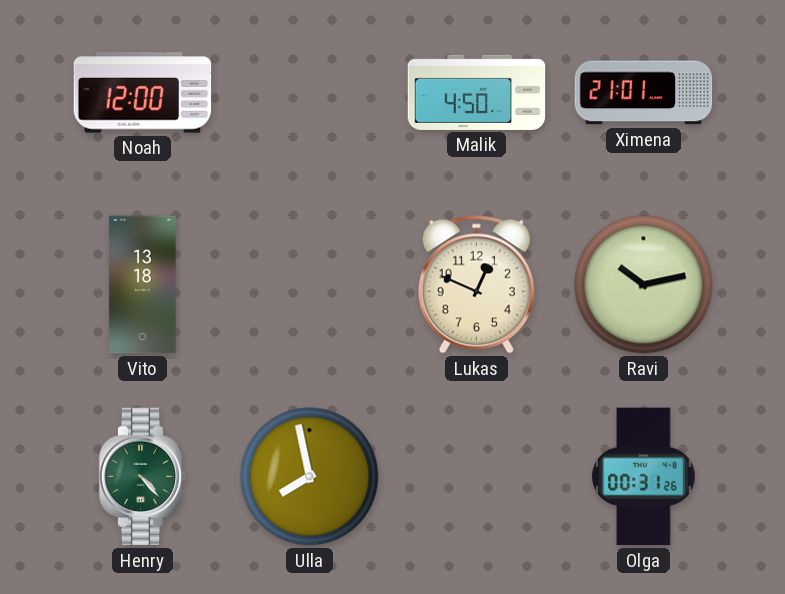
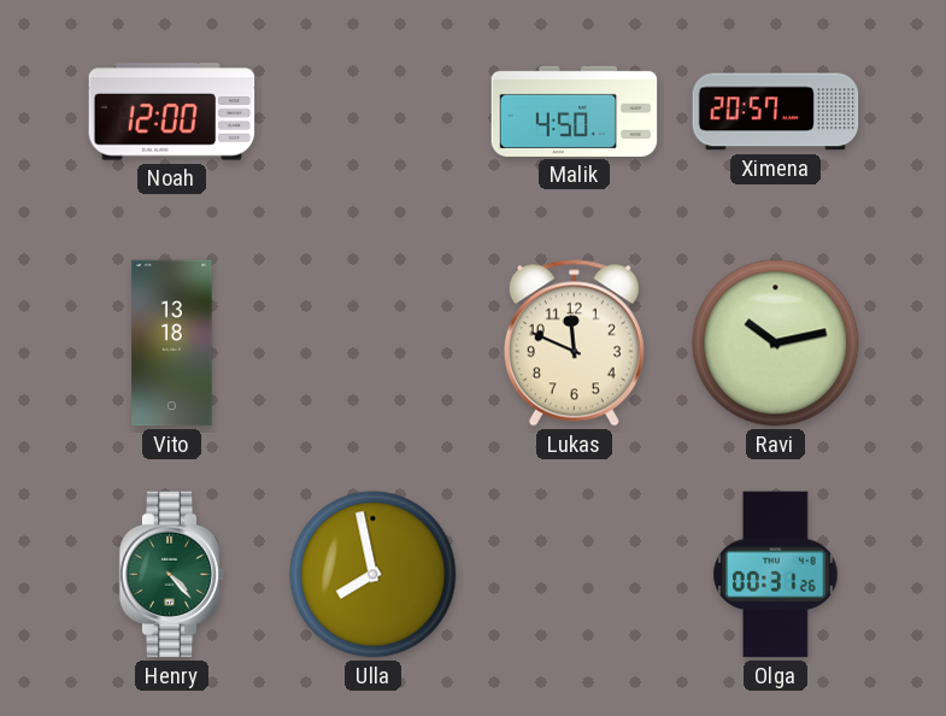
Ximena: 21:01 -> 20:57 (776, 112)
Lukas: 12:49 -> 11:49 (574, 344)
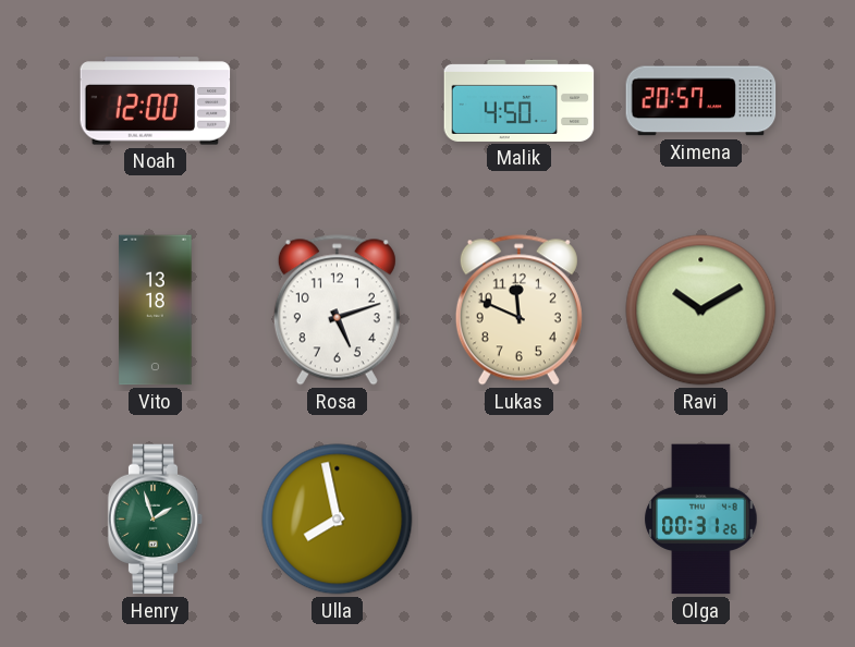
Rosa: none -> 5:12 (337, 310)
Ravi: 10:13 -> 10:10 (701, 310)
Henry: 4:23 -> 1:57 (156, 520)
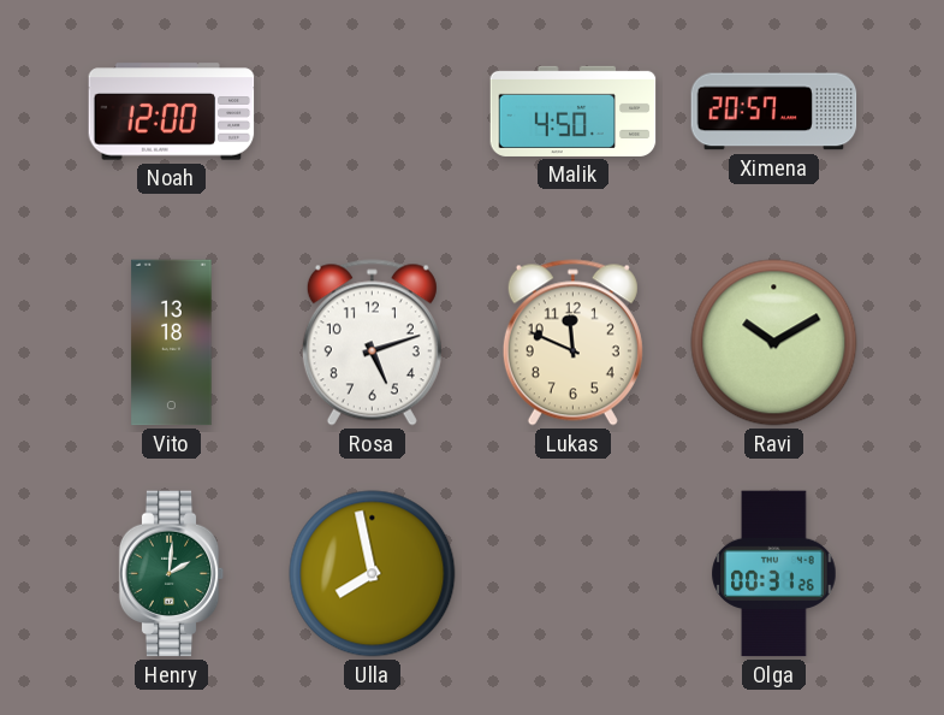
Henry: 1:57 -> 2:01 (172, 574)
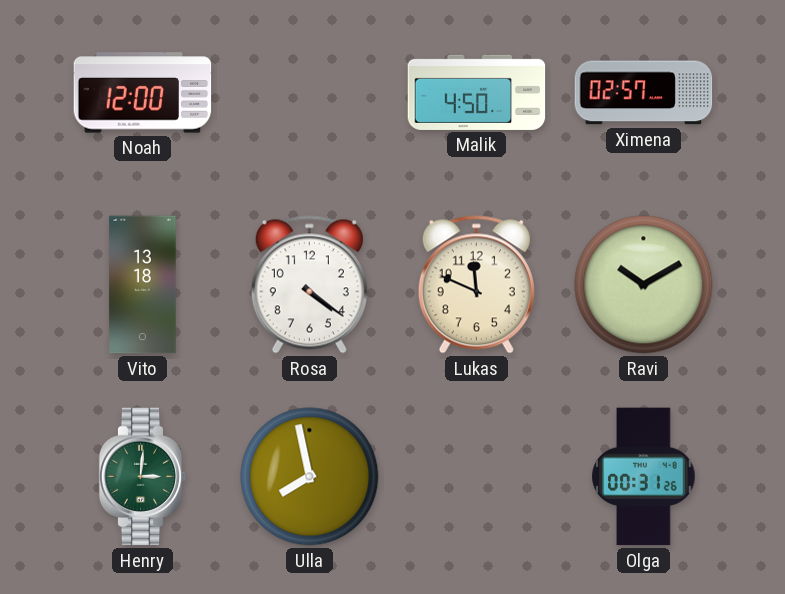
Ximena: 20:57 -> 02:57 (644, 93)
Rosa: 5:12 -> 4:21 (309, 285)
Henry: 2:01 -> 3:01 (143, 477)
